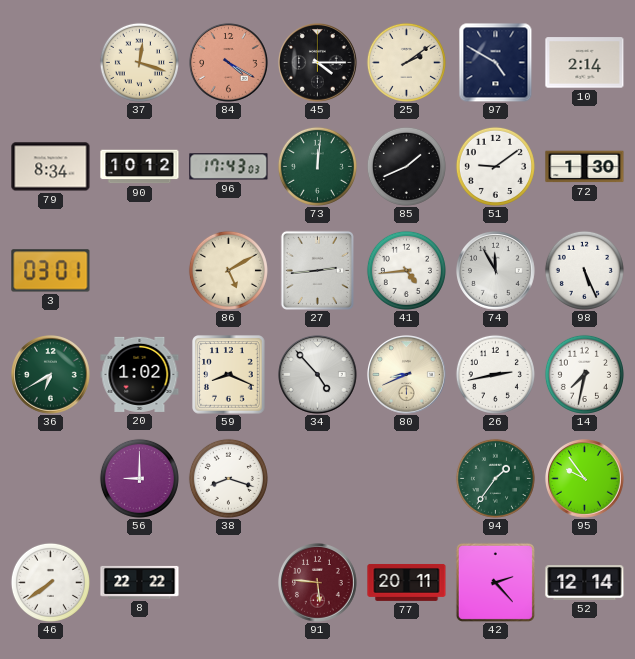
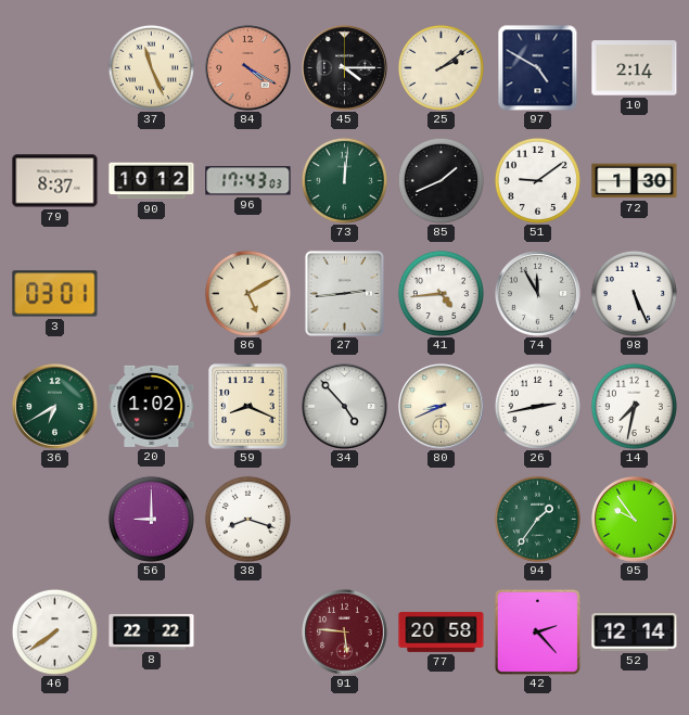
37: 12:18 -> 11:26 (151, 67)
79: 8:34 -> 8:37 (55, 181)
77: 20:11 -> 20:58 (442, 633)
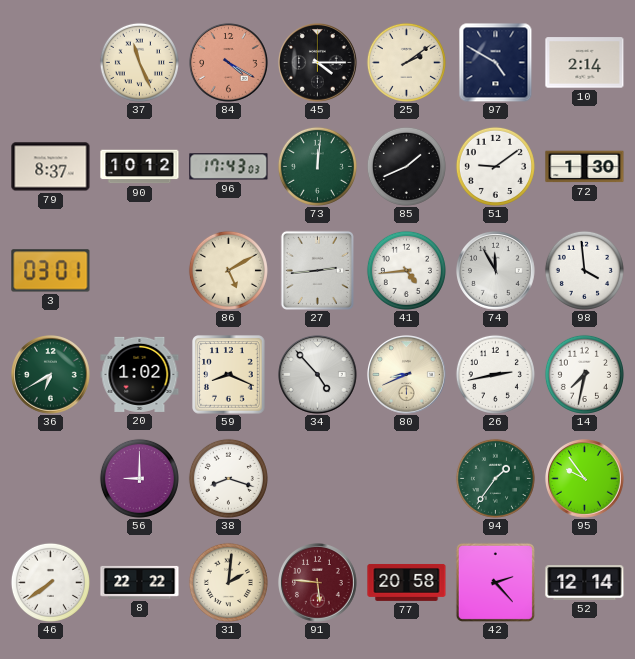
98: 5:26 -> 3:59 (584, 270)
31: none -> 2:01 (228, 582)
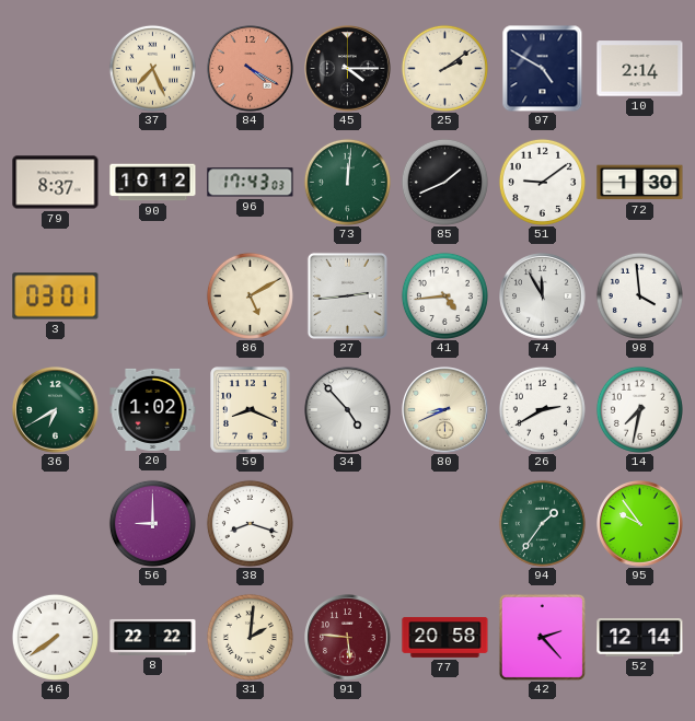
37: 11:26 -> 7:26 (152, 68)
26: 2:43 -> 2:40 (542, 409)
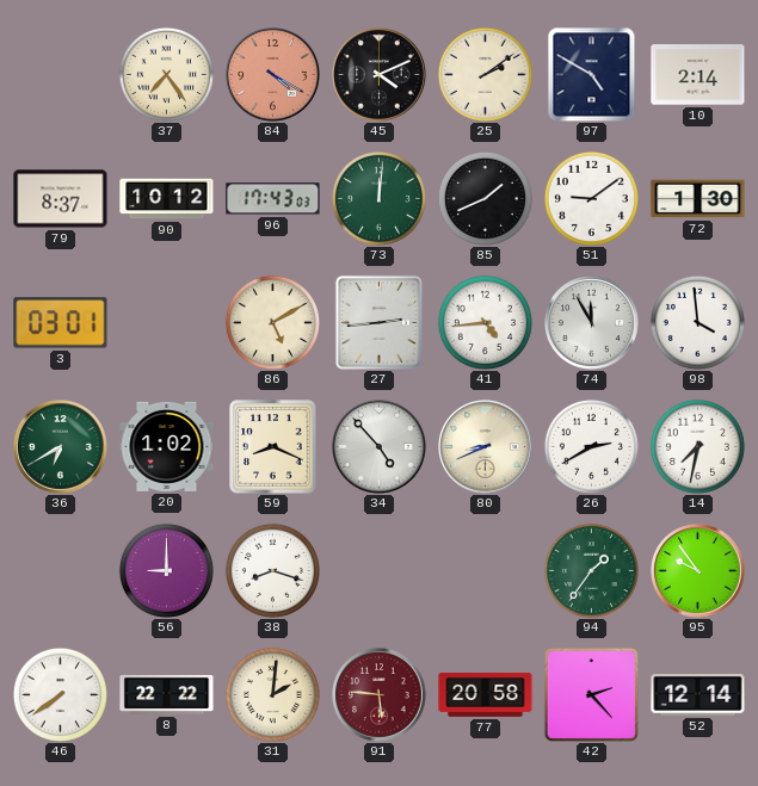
37: 7:26 -> 7:24 (166, 74)
45: 4:15 -> 4:11 (380, 75)
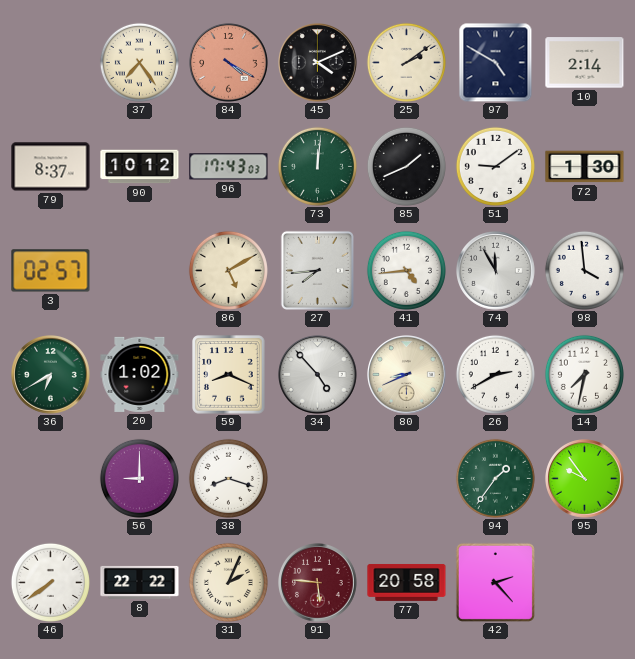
3: 03:01 -> 02:57 (51, 271)
27: 2:44 -> 7:44 (317, 270)
31: 2:01 -> 2:04 (228, 582)
52: 12:14 -> none (698, 695)
